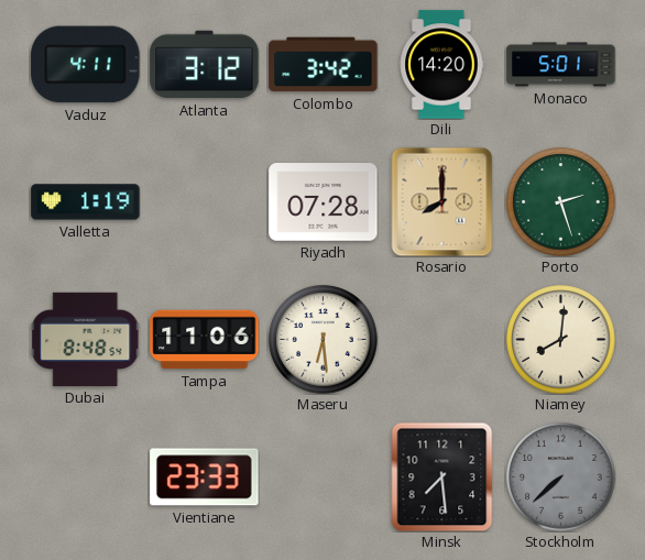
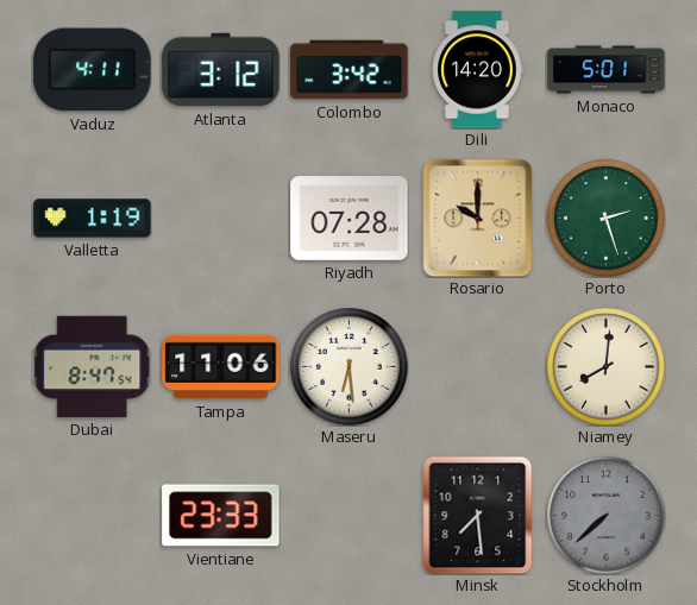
Rosario: 8:00 -> 10:00 (478, 218)
Dubai: 8:48 -> 8:47 (92, 366)
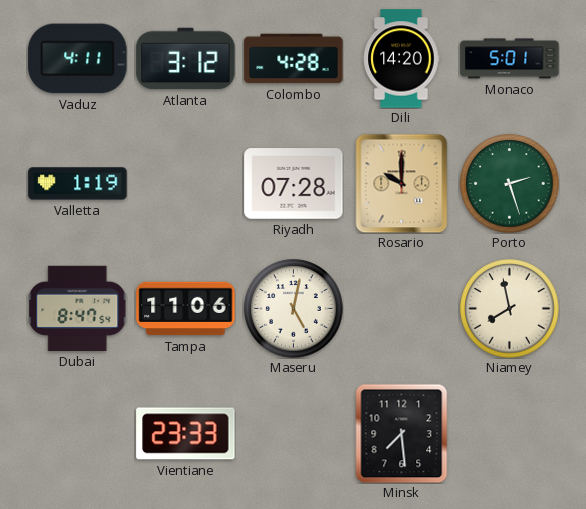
Colombo: 3:42 -> 4:28 (294, 59)
Maseru: 6:29 -> 5:02 (294, 309)
Niamey: 8:01 -> 7:58 (510, 309)
Stockholm: 7:38 -> none (607, 516)
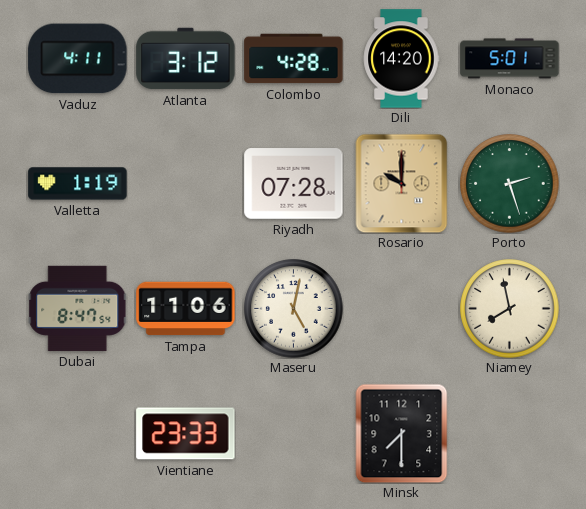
Minsk: 7:29 -> 7:30 (402, 433)
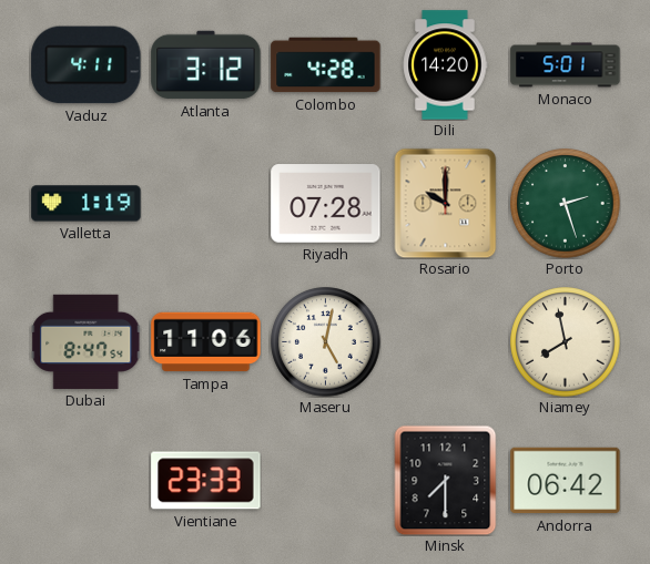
Andorra: none -> 06:42 (566, 481)
